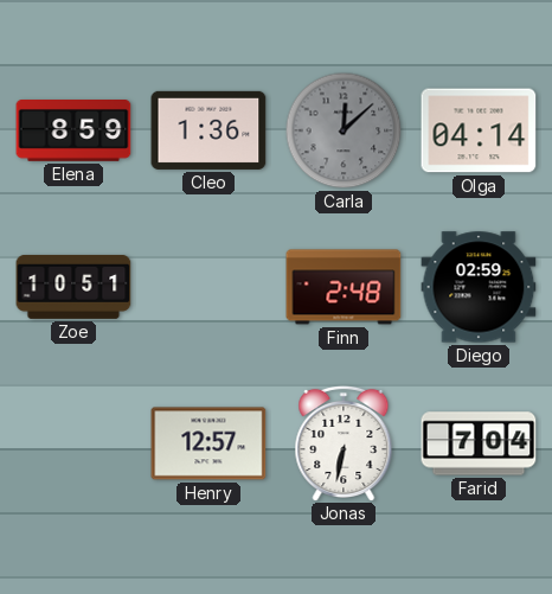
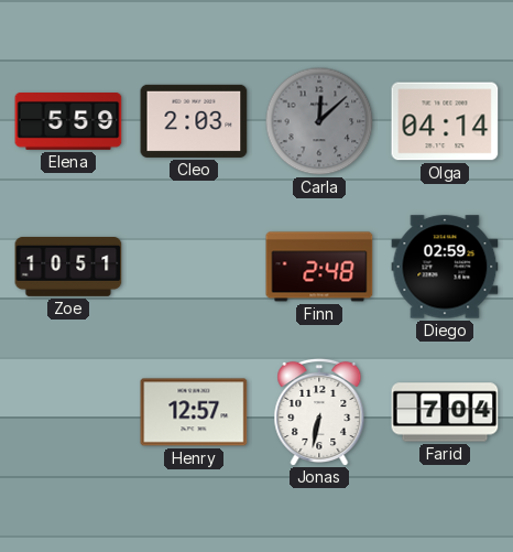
Elena: 8:59 -> 5:59 (68, 122)
Cleo: 1:36 -> 2:03 (194, 121)
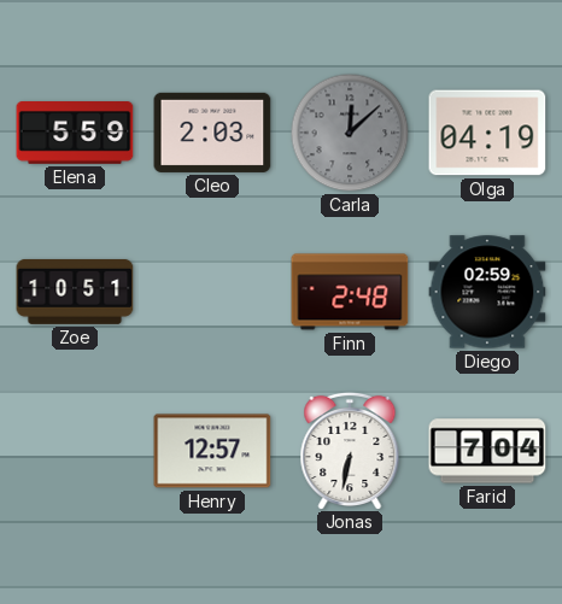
Olga: 04:14 -> 04:19 (487, 133)
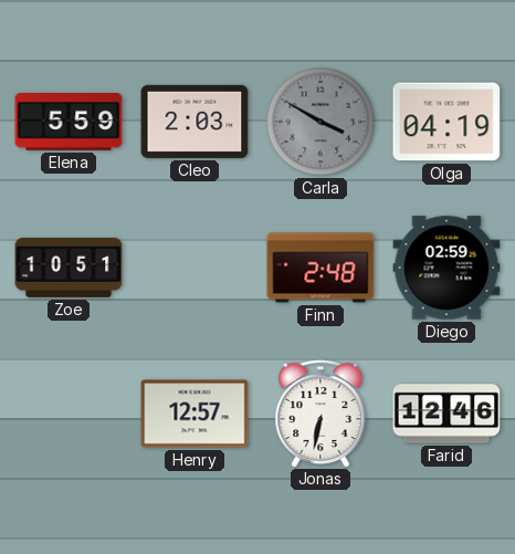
Carla: 12:08 -> 3:50 (320, 122)
Farid: 7:04 -> 12:46 (446, 414)
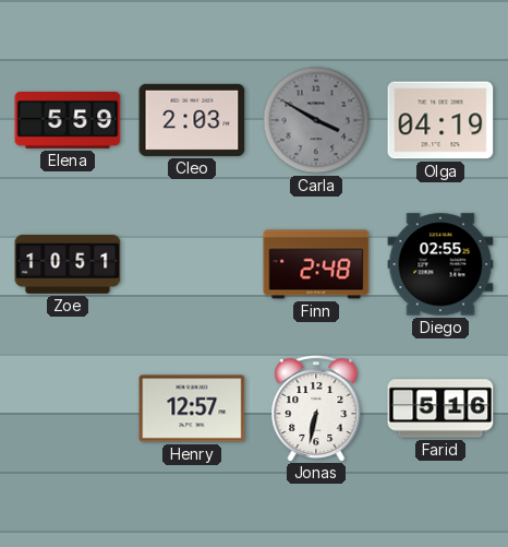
Diego: 02:59 -> 02:55 (440, 264)
Farid: 12:46 -> 5:16 (440, 408)
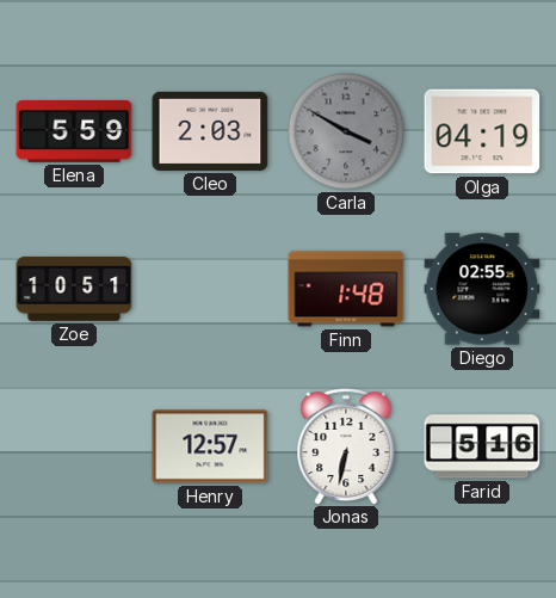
Finn: 2:48 -> 1:48 (346, 289)
